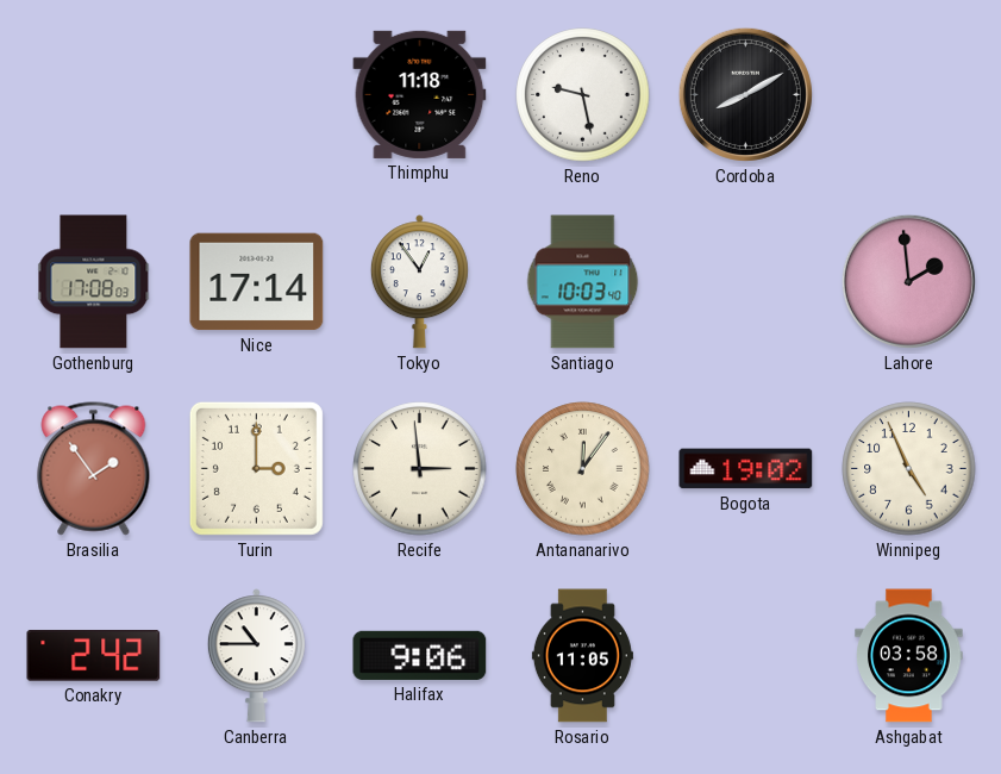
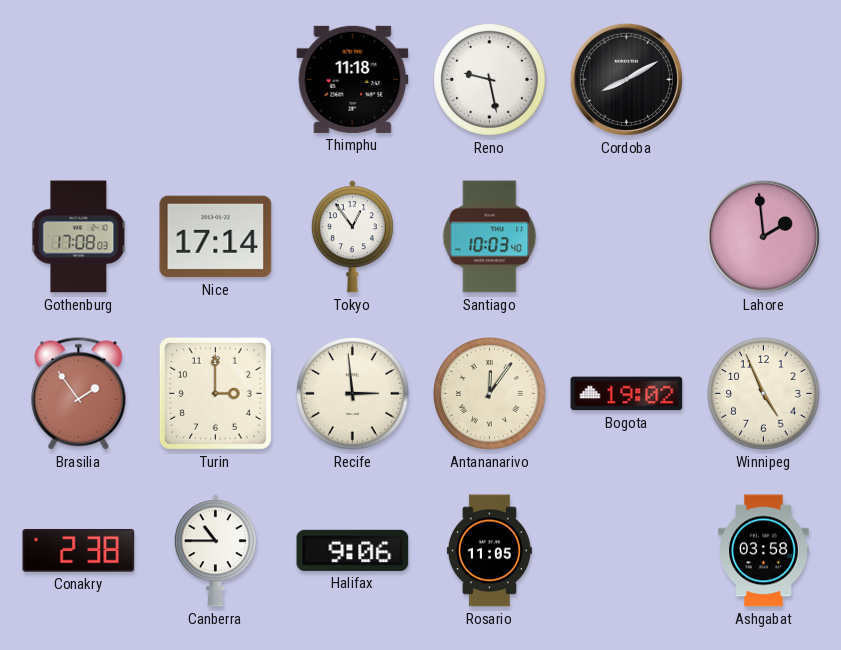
Conakry: 2:42 -> 2:38 (79, 550)
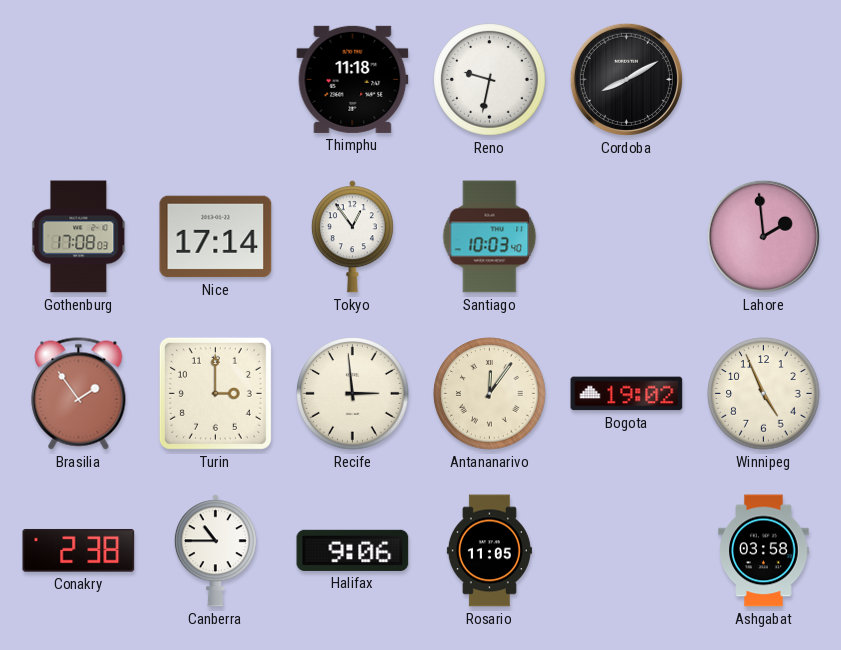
Reno: 9:28 -> 9:32 (490, 80)
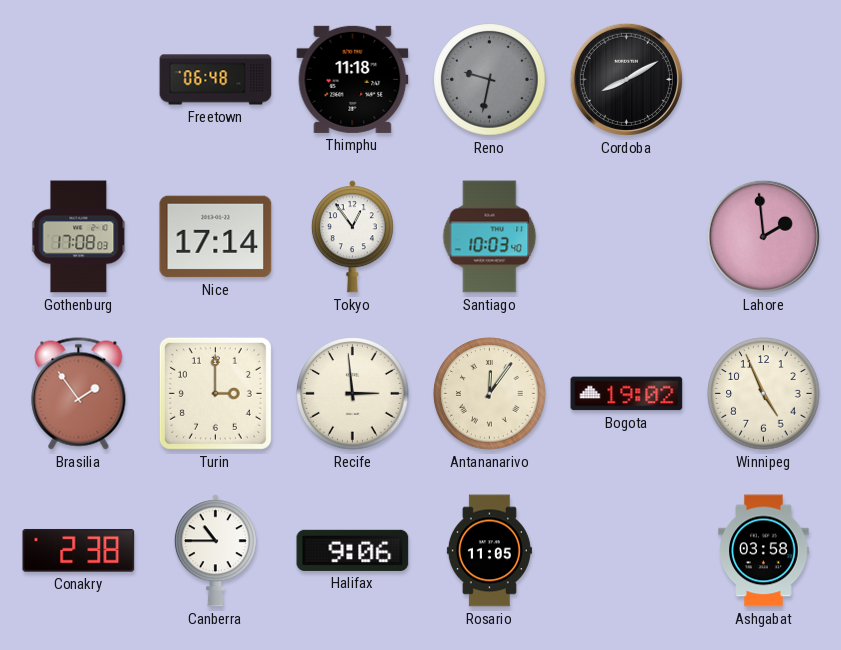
Freetown: none -> 06:48 (216, 80)
Reno dial: white -> grey (490, 80)
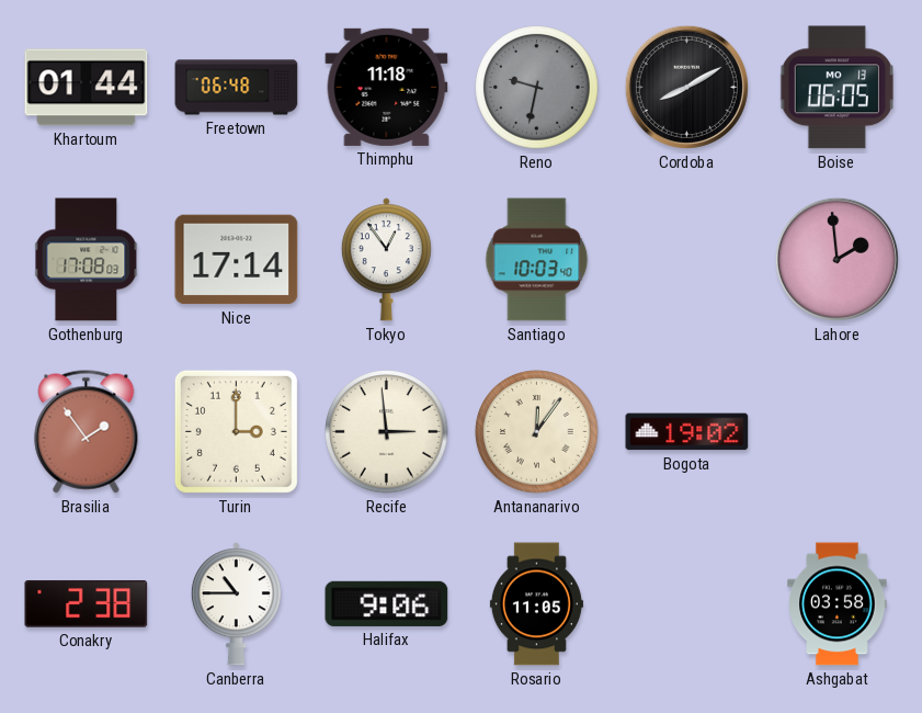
Khartoum: none -> 01:44 (87, 88)
Boise: none -> 06:05 (836, 88)
Winnipeg: 4:56 -> none (764, 394)
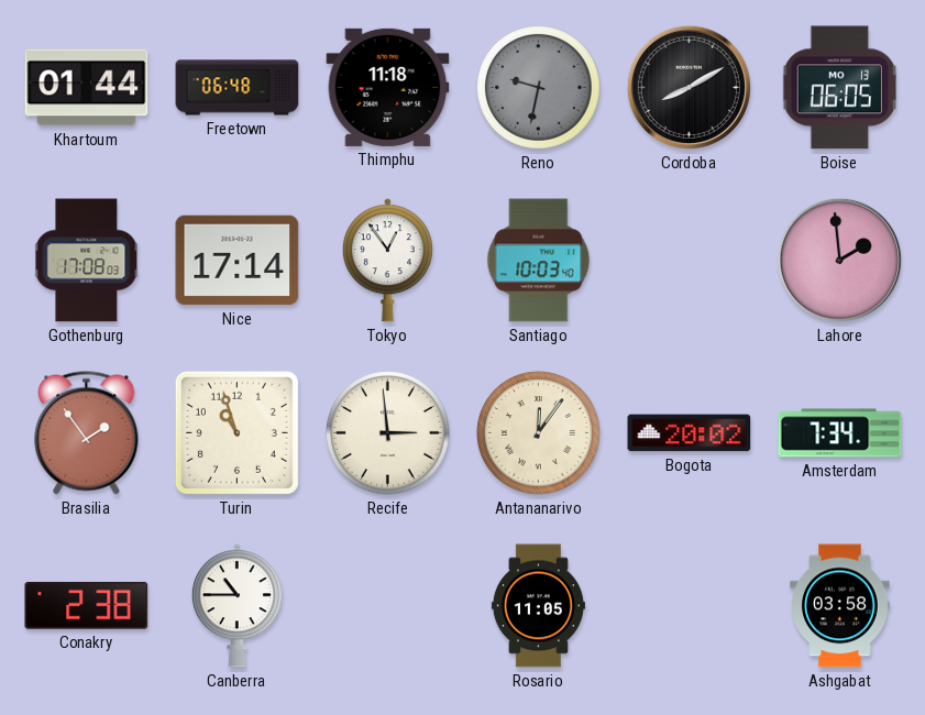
Turin: 3:00 -> 10:57 (236, 432)
Bogota: 19:02 -> 20:02 (690, 433)
Amsterdam: none -> 7:34 (840, 433)
Halifax: 9:06 -> none (387, 603)
